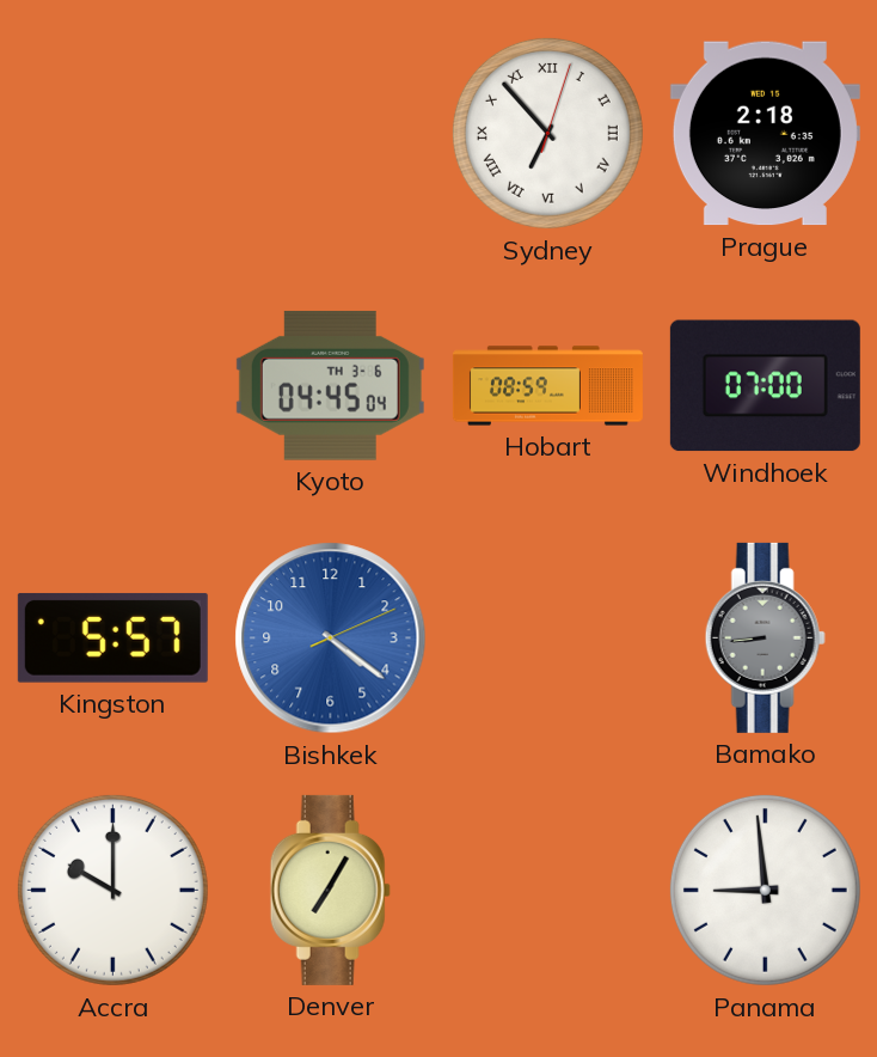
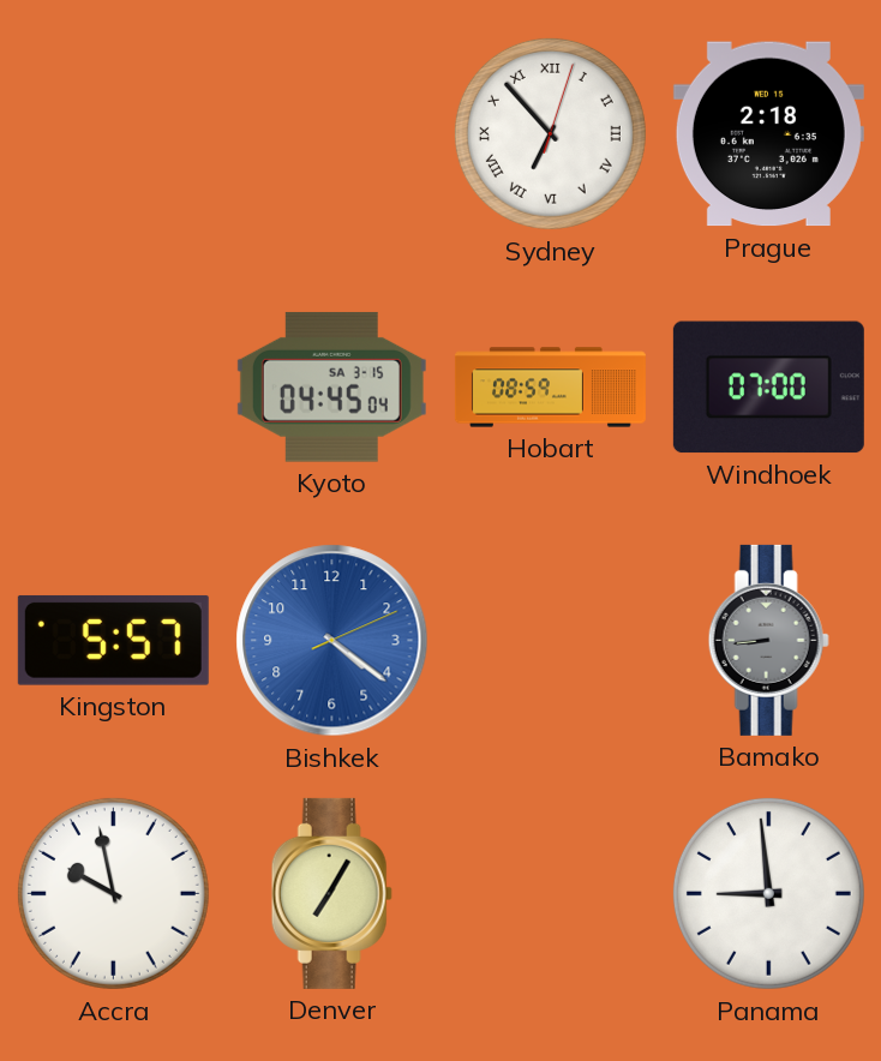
Kyoto date: TH 3-6 -> SA 3-15 (331, 386)
Accra: 10:00 -> 9:58 (113, 893)
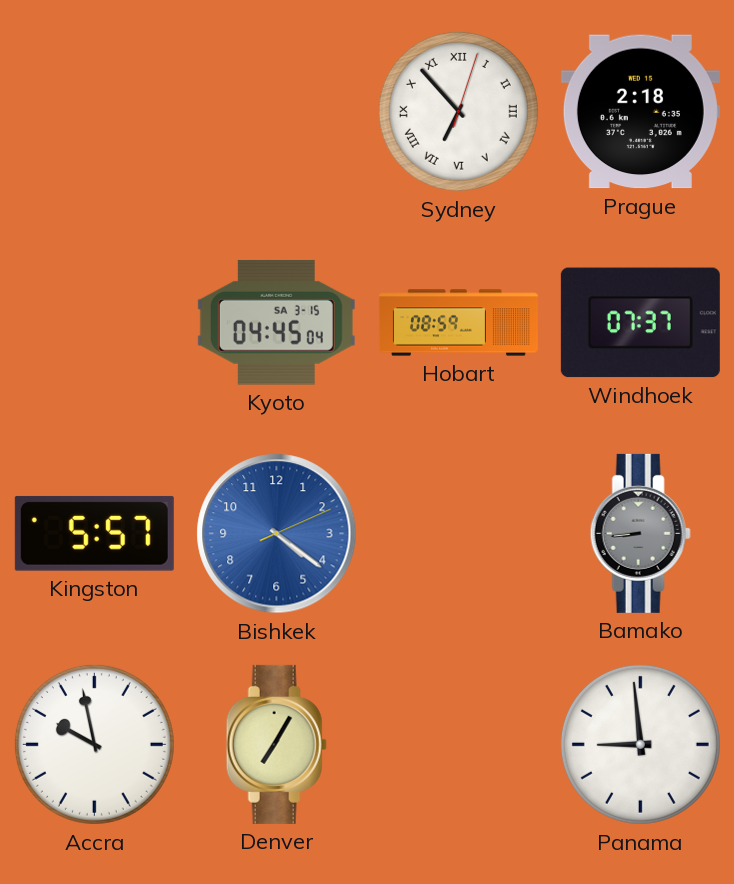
Windhoek: 07:00 -> 07:37 (640, 323)
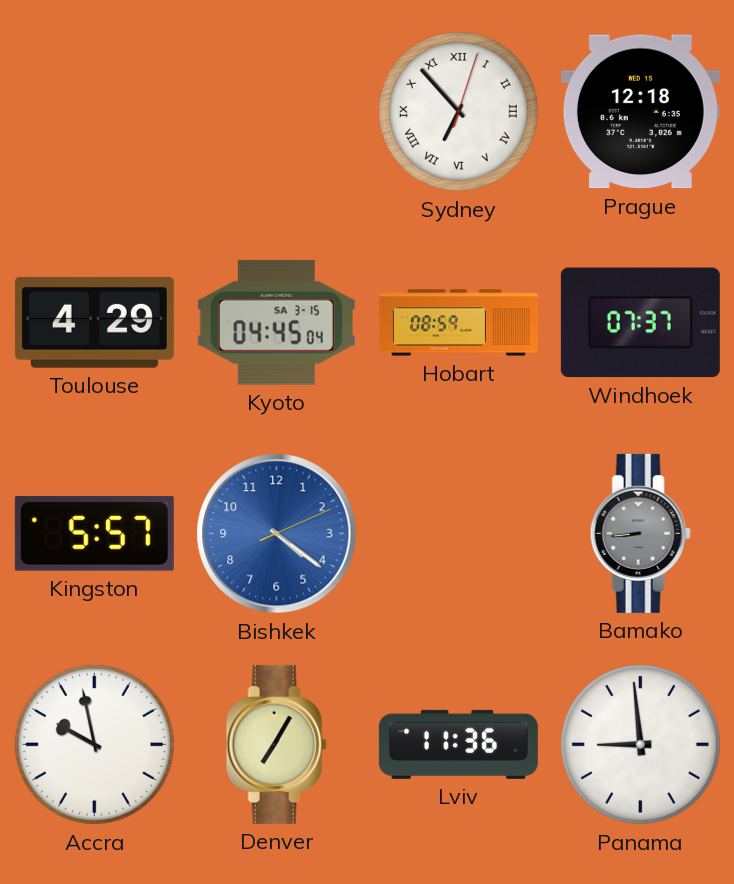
Prague: 2:18 -> 12:18 (640, 112)
Toulouse: none -> 4:29 (94, 322)
Lviv: none -> 11:36 (458, 744)
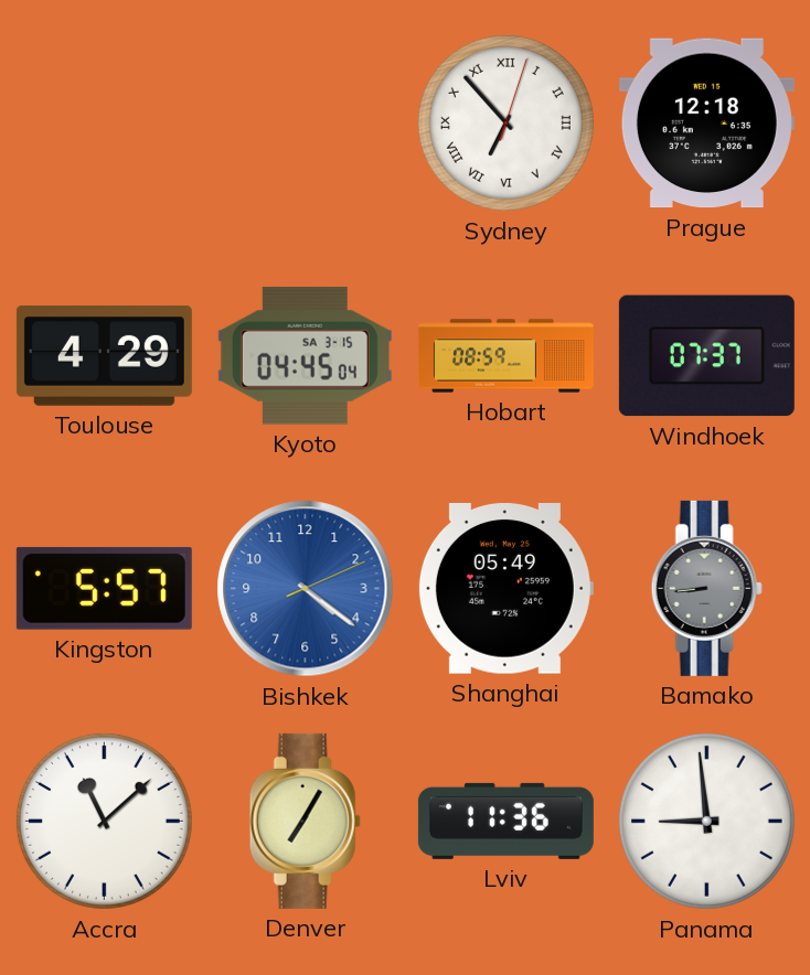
Shanghai: none -> 05:49 (505, 589)
Accra: 9:58 -> 11:08 (104, 821)
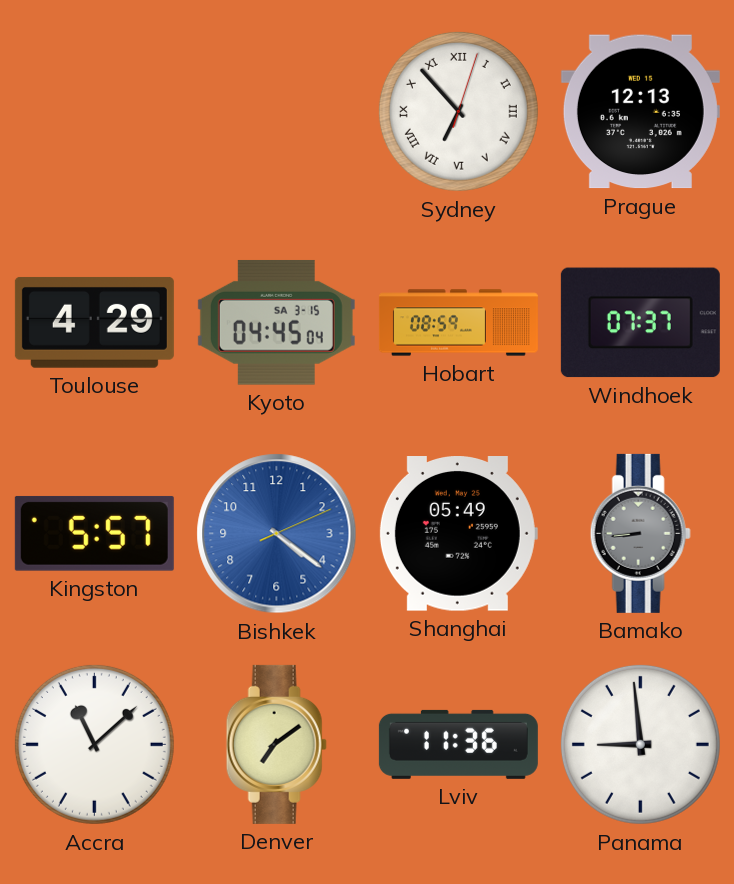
Prague: 12:18 -> 12:13 (640, 112)
Denver: 7:05 -> 7:09 (276, 744)
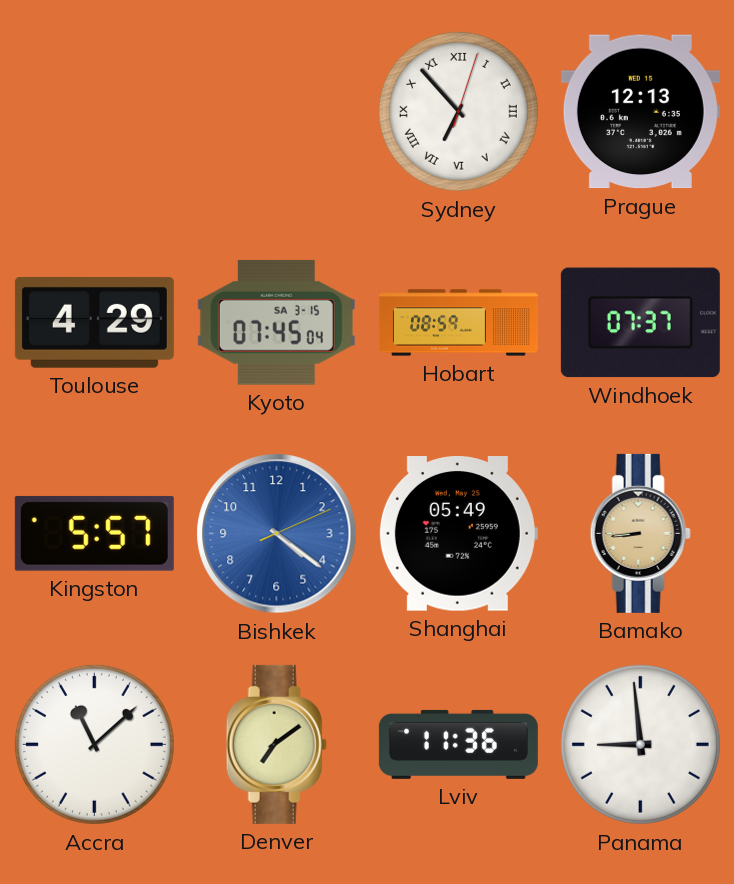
Kyoto: 04:45 -> 07:45 (276, 322)
Bamako dial: grey -> champagne (640, 533)
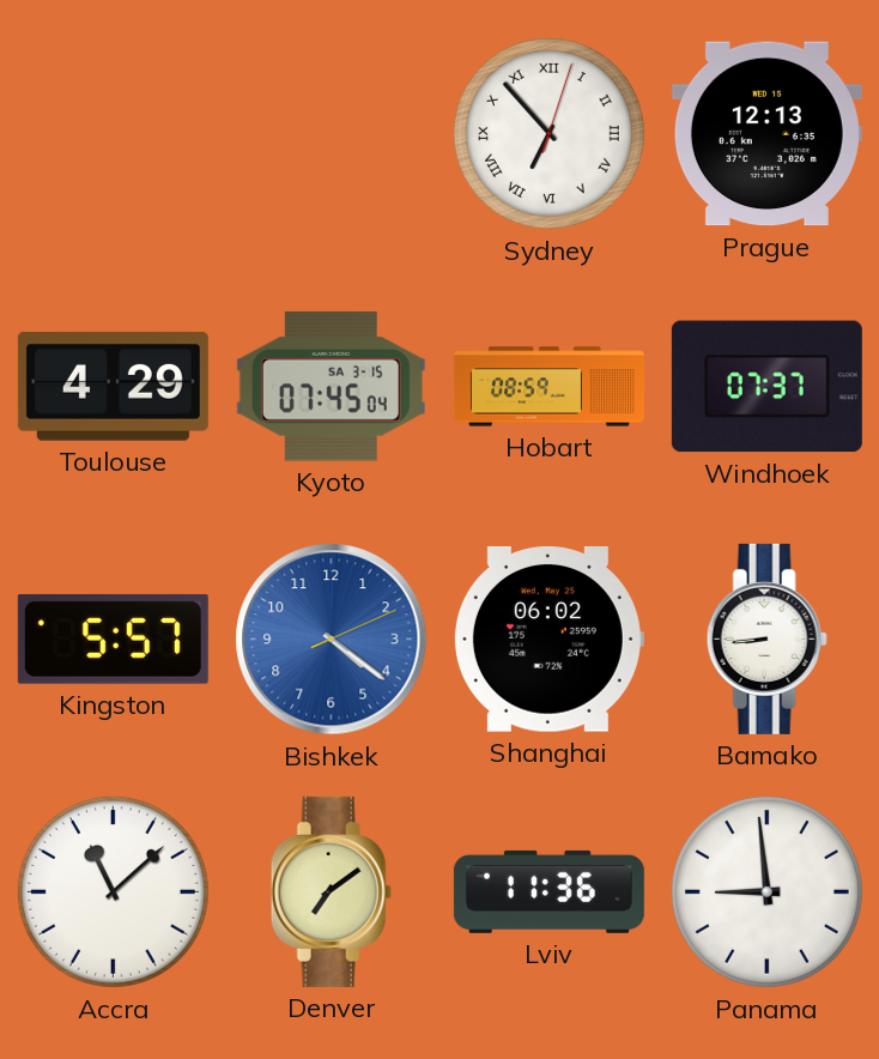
Shanghai: 05:49 -> 06:02 (548, 640)
Bamako dial: champagne -> white (766, 639)
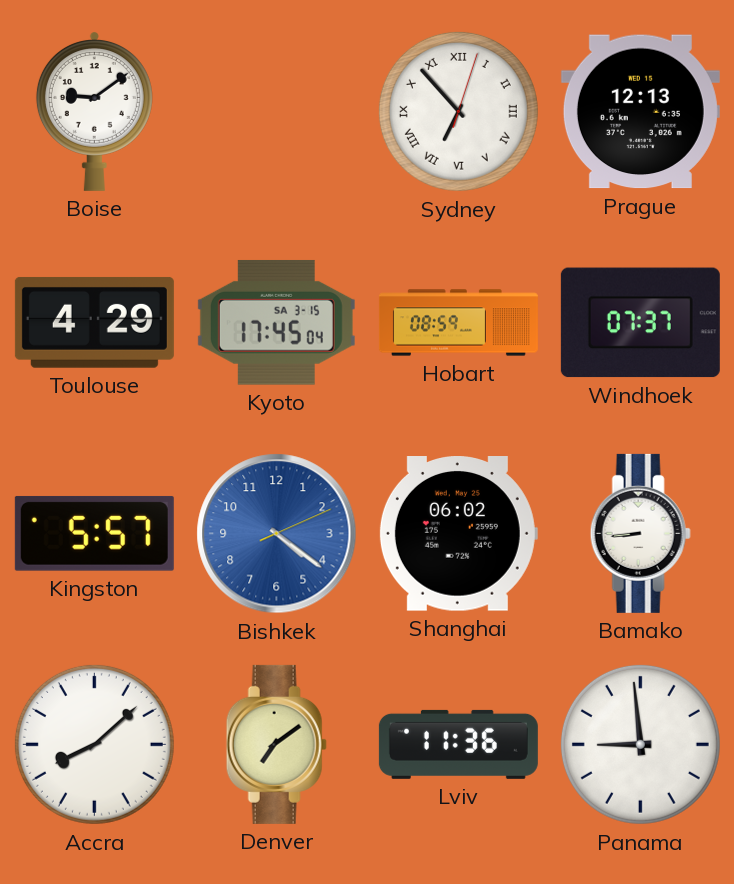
Boise: none -> 9:09 (94, 112)
Kyoto: 07:45 -> 17:45 (276, 322)
Accra: 11:08 -> 8:08 (94, 744)
